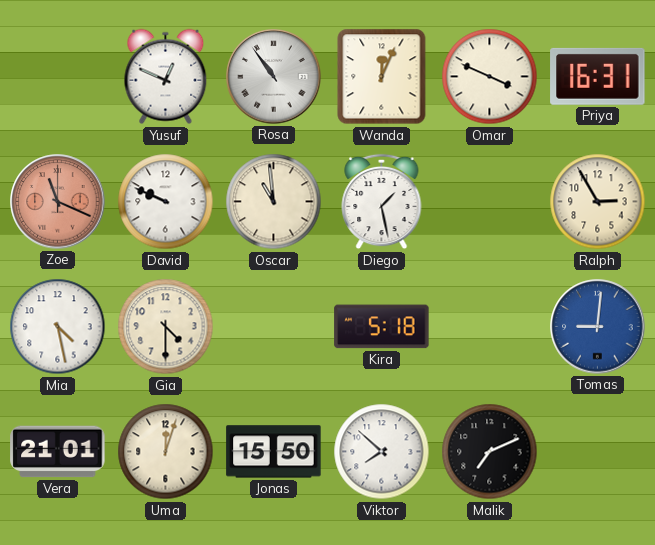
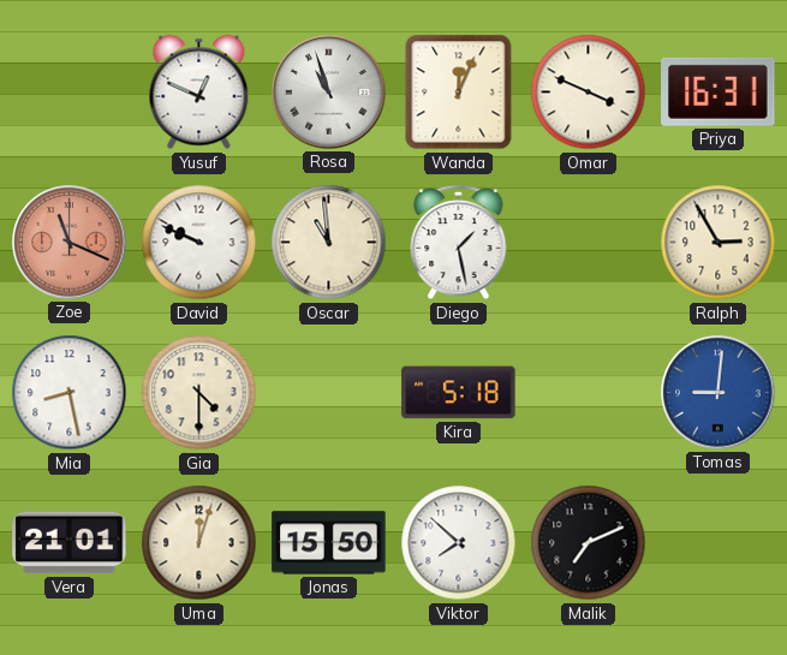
Rosa: 10:54 -> 10:57 (329, 93)
Mia: 4:28 -> 8:28 (70, 393)
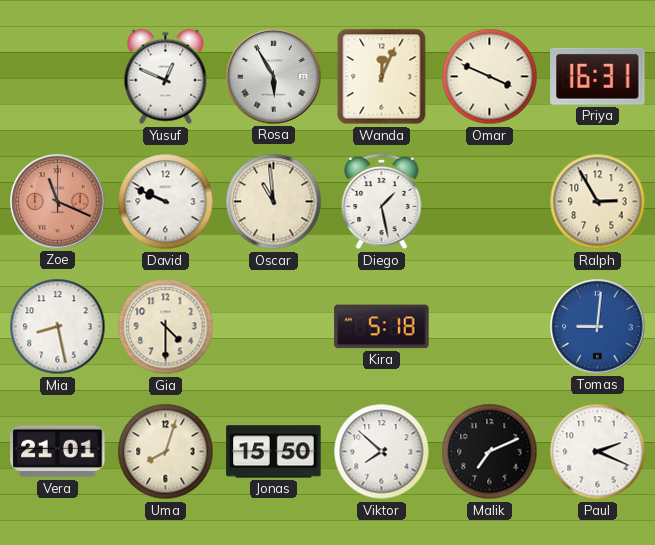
Rosa: 10:57 -> 5:55 (274, 77)
Uma: 12:03 -> 8:03 (166, 452)
Paul: none -> 2:19 (598, 452)
